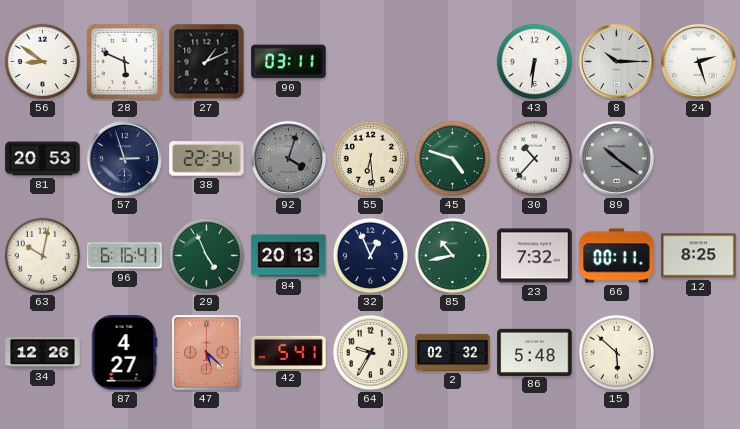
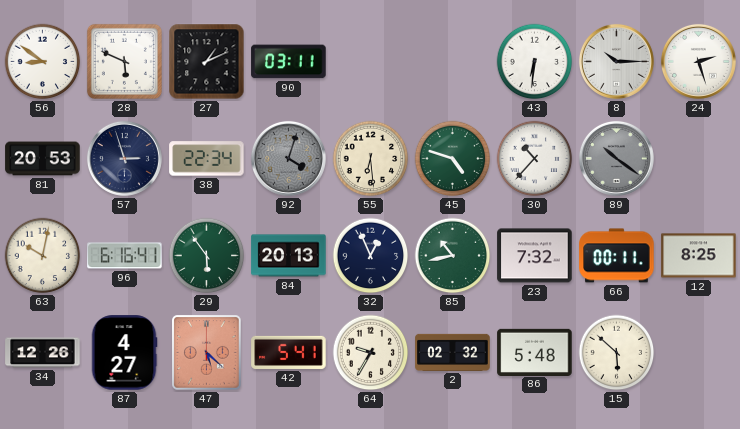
29: 4:56 -> 5:54 (207, 256)
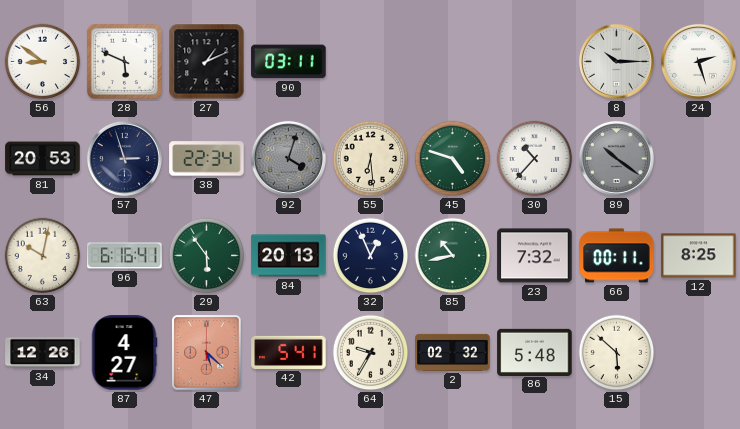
43: 6:31 -> none (535, 62)
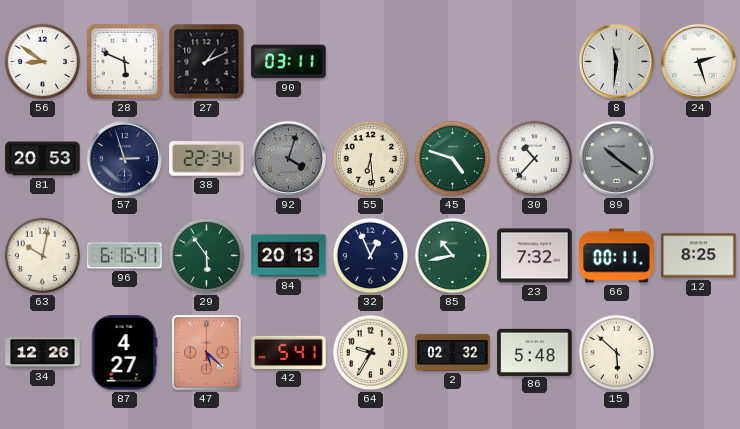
8: 10:15 -> 11:31 (616, 61)
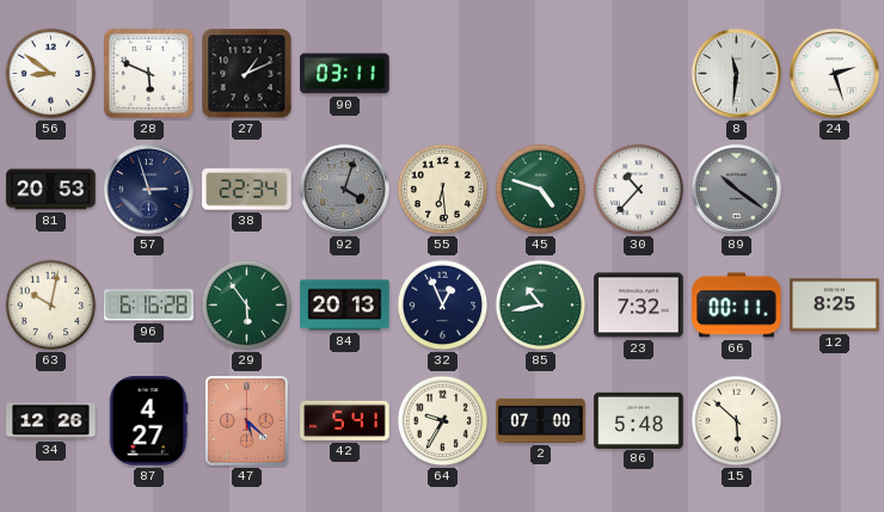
96: 6:16:41 -> 6:16:28 (149, 306)
2: 02:32 -> 07:00 (541, 420)
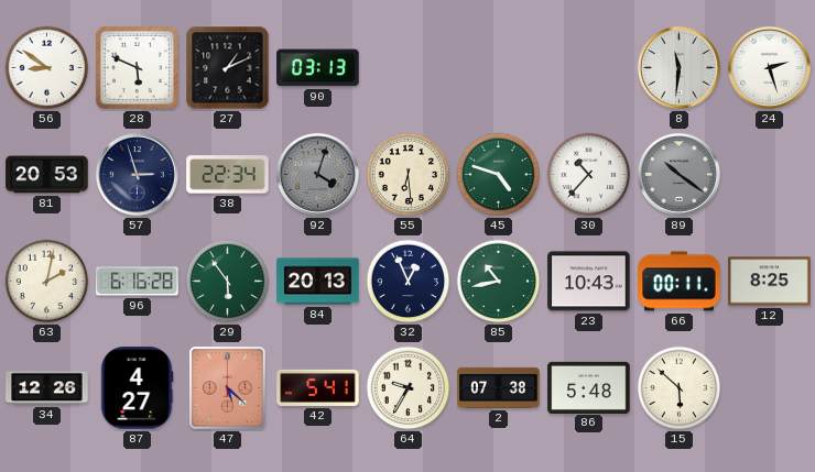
90: 03:11 -> 03:13 (318, 68)
63: 10:02 -> 2:02 (47, 282)
23: 7:32 -> 10:43 (589, 282)
2: 07:00 -> 07:38 (499, 387)
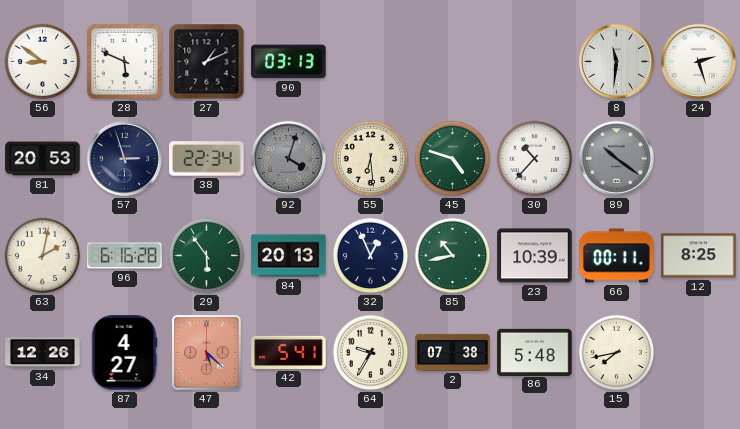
23: 10:43 -> 10:39 (535, 256)
15: 5:52 -> 7:43 (617, 353)
